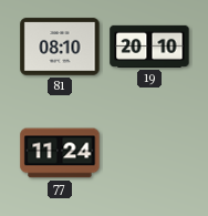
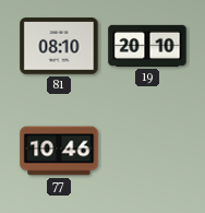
77: 11:24 -> 10:46 (59, 151)
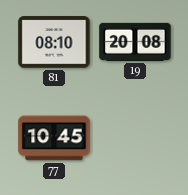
19: 20:10 -> 20:08 (135, 42)
77: 10:46 -> 10:45 (54, 138)
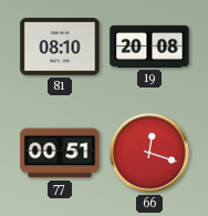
77: 10:45 -> 00:51 (60, 153)
66: none -> 12:18 (149, 153)
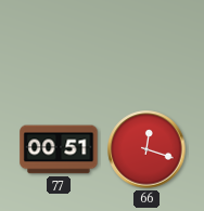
81: 08:10 -> none (60, 47)
19: 20:08 -> none (149, 47)
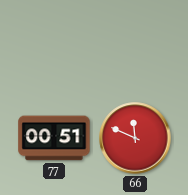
66: 12:18 -> 11:49 (135, 138)
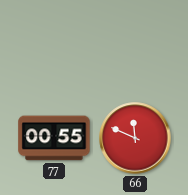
77: 00:51 -> 00:55 (54, 138)
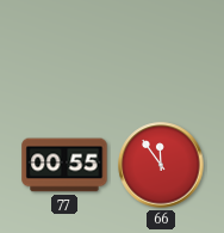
66: 11:49 -> 11:54 (161, 165)
